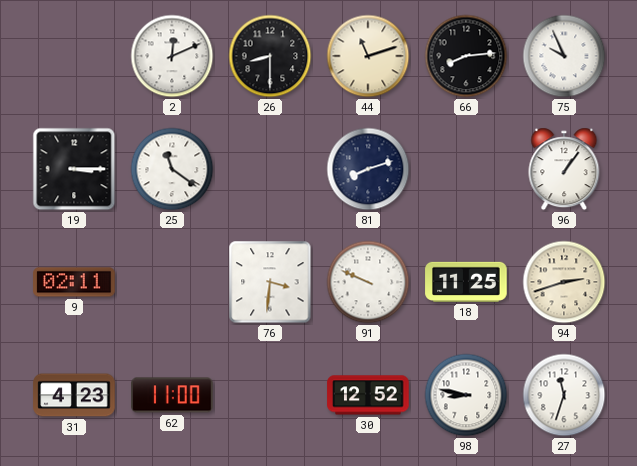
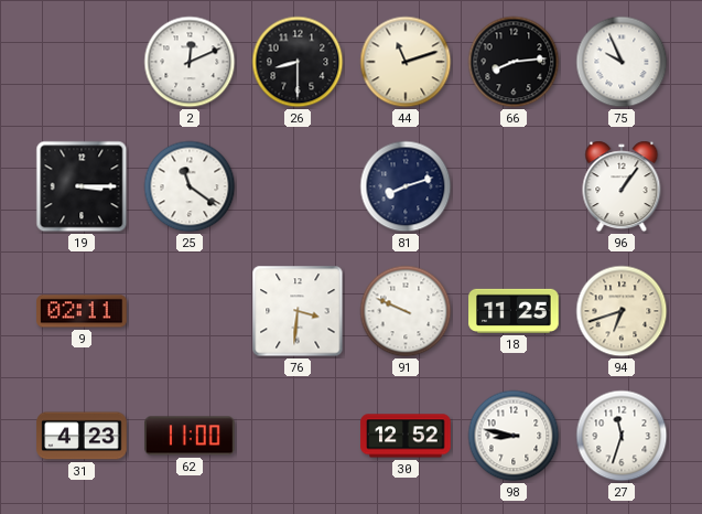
94: 2:42 -> 6:42 (622, 311)
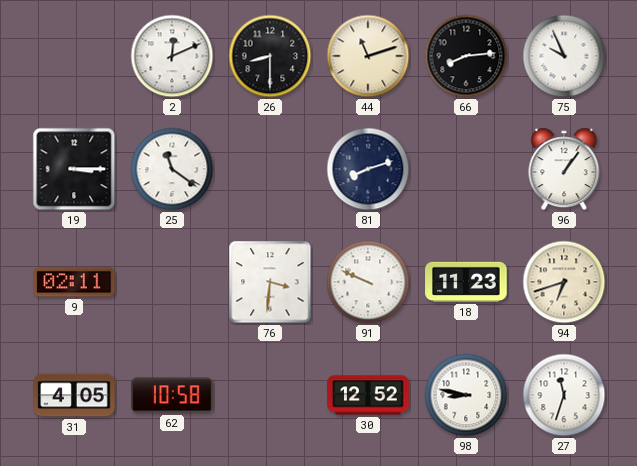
18: 11:25 -> 11:23 (466, 282)
31: 4:23 -> 4:05 (74, 395)
62: 11:00 -> 10:58 (172, 395)
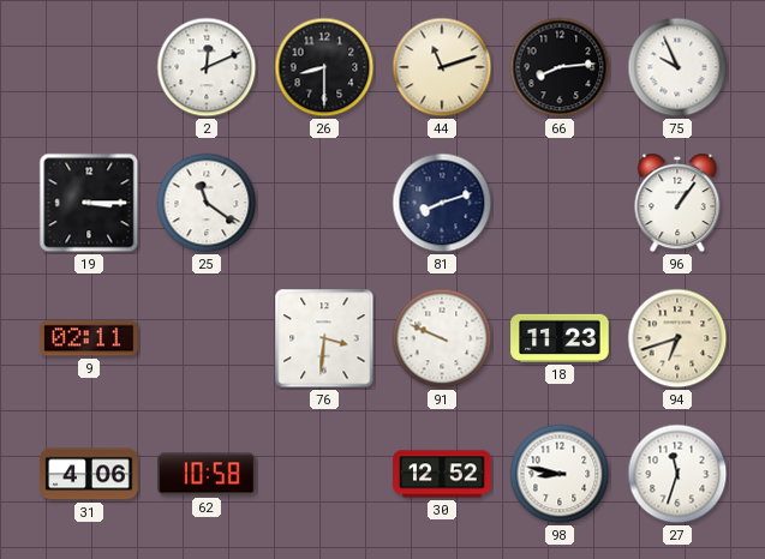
31: 4:05 -> 4:06 (89, 474)
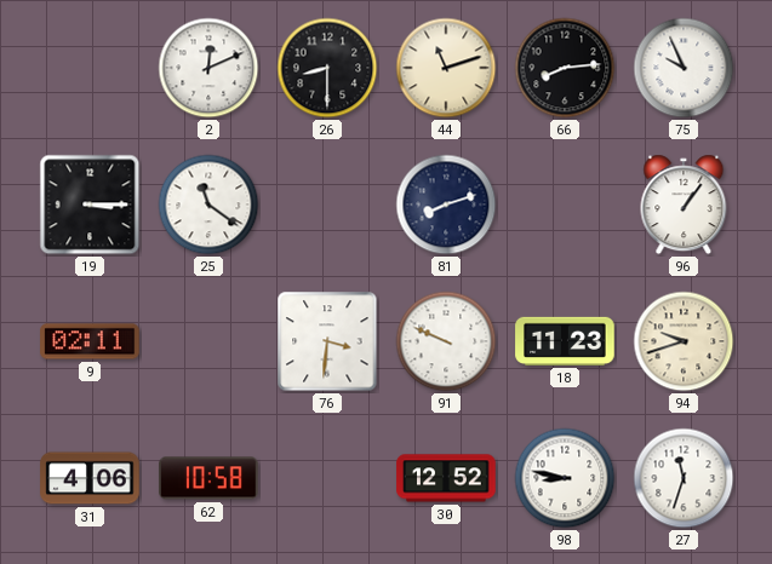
94: 6:42 -> 9:42 (684, 341)
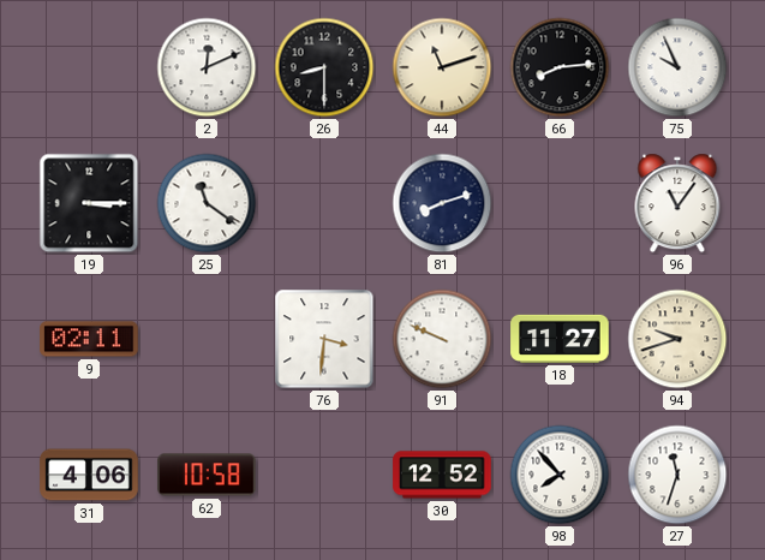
96: 1:06 -> 11:06 (677, 203)
18: 11:23 -> 11:27 (560, 339)
98: 8:47 -> 7:53 (560, 475)
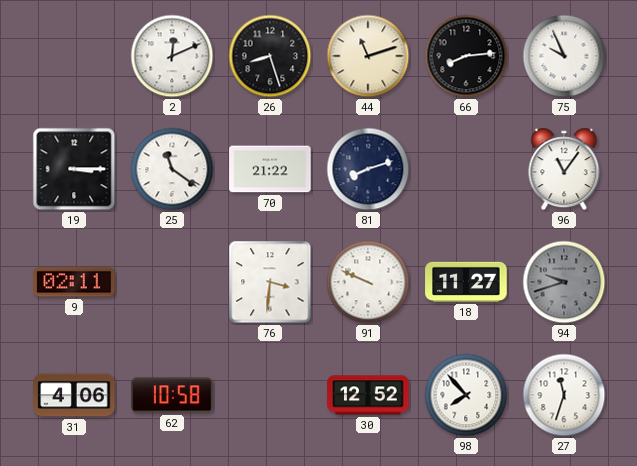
26: 8:30 -> 8:27 (270, 56)
70: none -> 21:22 (270, 169)
94 dial: cream -> grey (564, 282)
